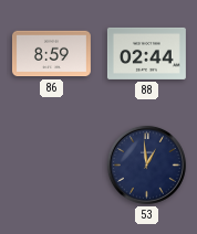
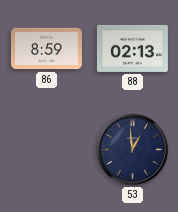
88: 02:44 -> 02:13 (132, 48)
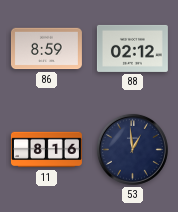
88: 02:13 -> 02:12 (132, 48)
11: none -> 8:16 (46, 150)
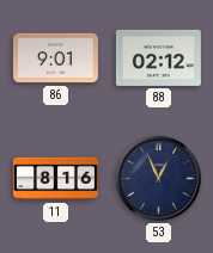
86: 8:59 -> 9:01 (55, 58)
53: 12:59 -> 12:56 (158, 178)
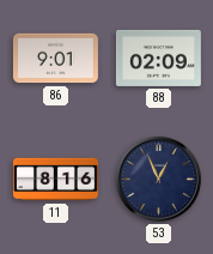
88: 02:12 -> 02:09 (158, 58)
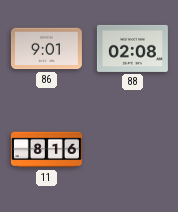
88: 02:09 -> 02:08 (132, 48)
53: 12:56 -> none (158, 179)
